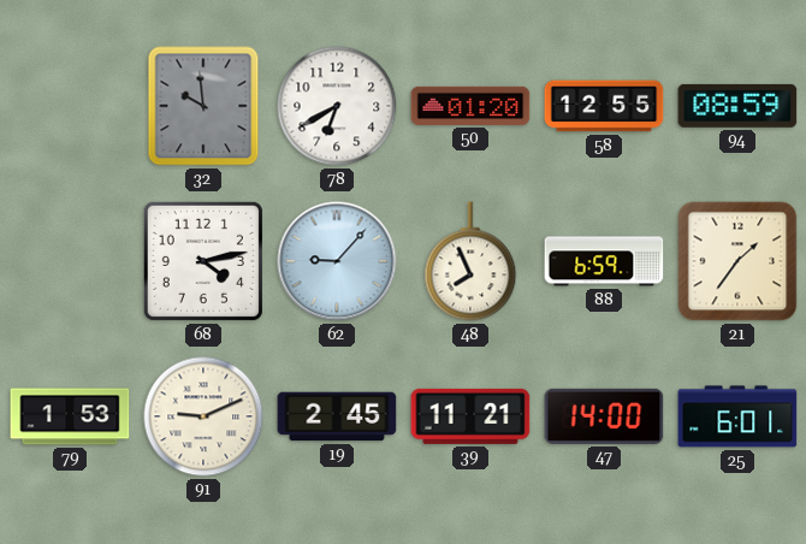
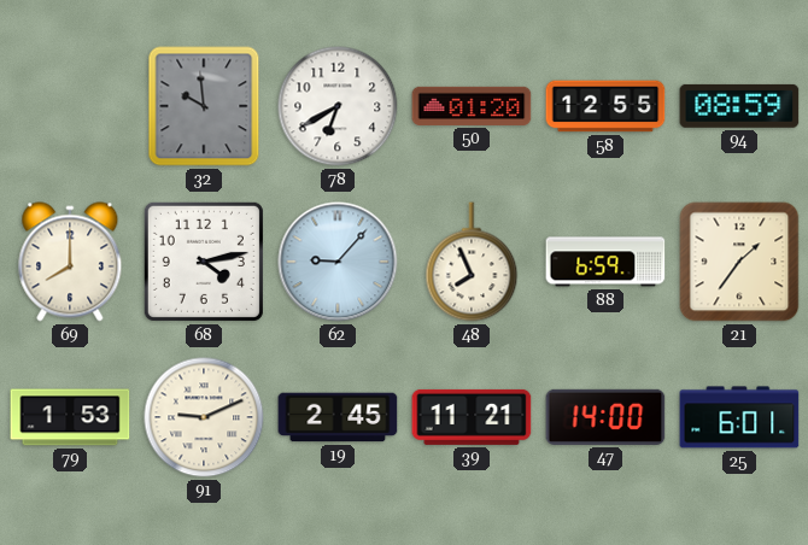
69: none -> 8:00 (70, 262)
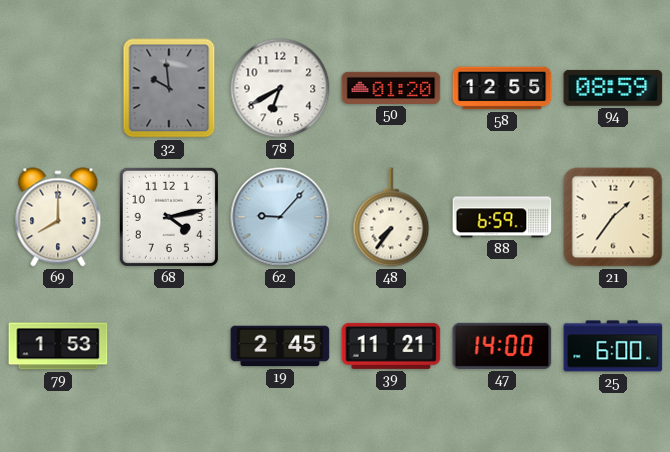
48: 7:56 -> 7:36 (391, 217)
91: 9:11 -> none (204, 417)
25: 6:01 -> 6:00 (613, 346)
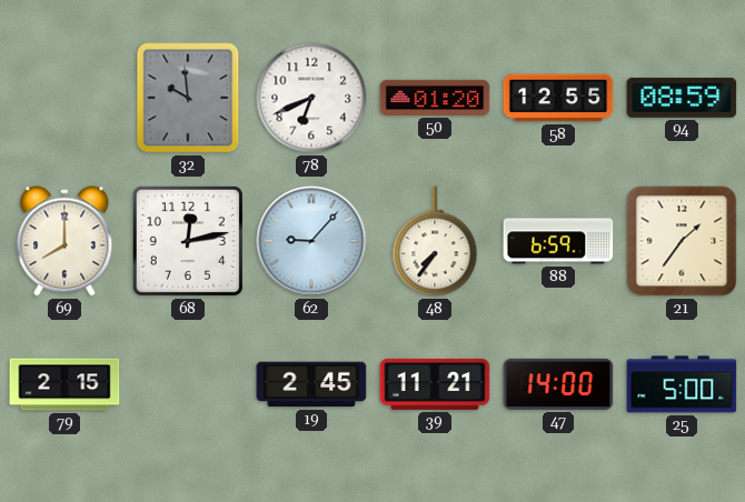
78: 6:40 -> 6:41 (311, 98)
68: 4:13 -> 12:13 (188, 241)
79: 1:53 -> 2:15 (64, 384)
25: 6:00 -> 5:00 (682, 384)
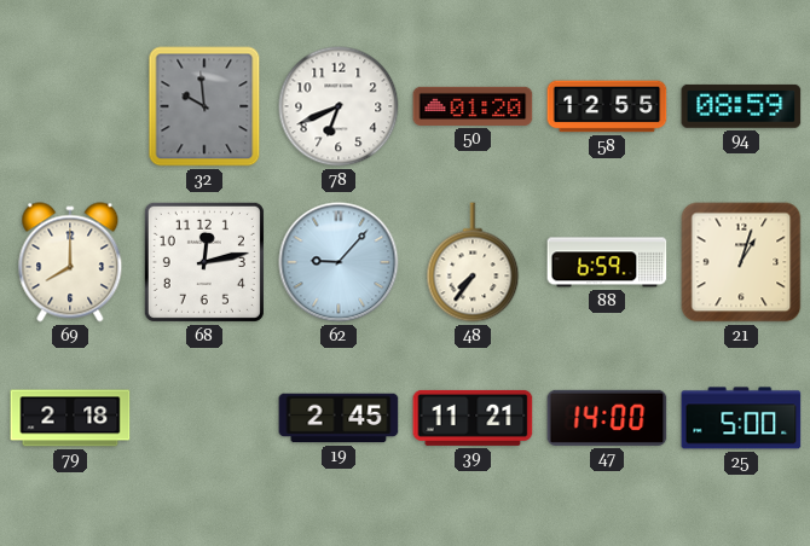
21: 1:36 -> 1:03 (741, 262)
79: 2:15 -> 2:18 (70, 418)
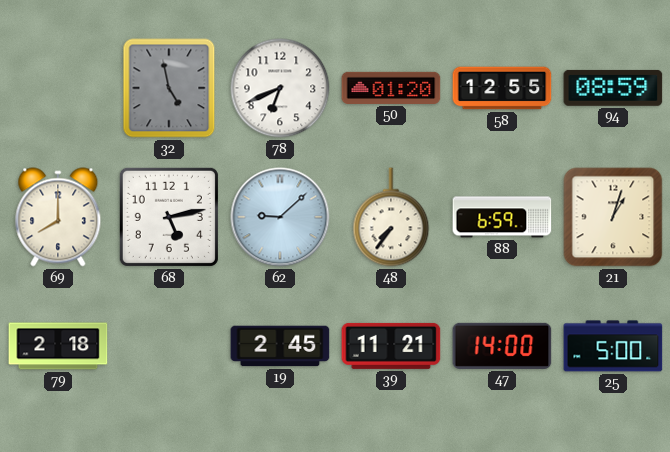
32: 9:59 -> 4:58 (169, 88)
68: 12:13 -> 5:13 (169, 217)
62: 9:07 -> 9:08 (280, 217)
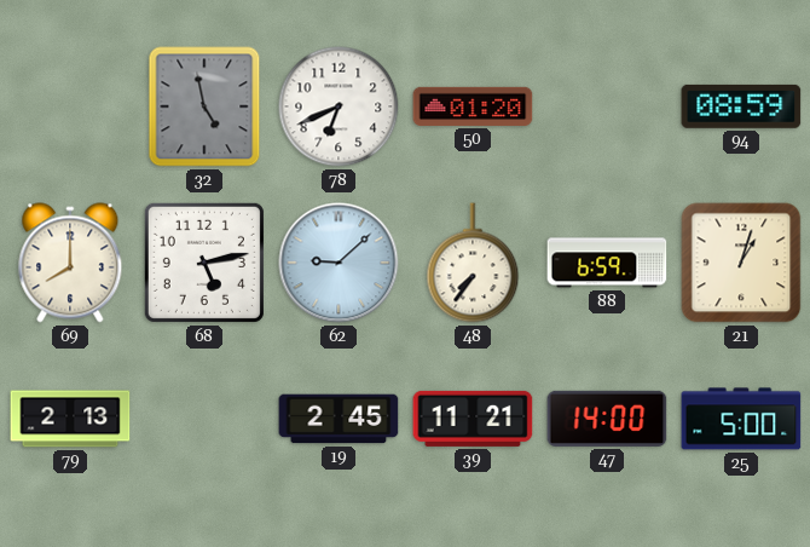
58: 12:55 -> none (502, 88)
79: 2:18 -> 2:13 (70, 419)
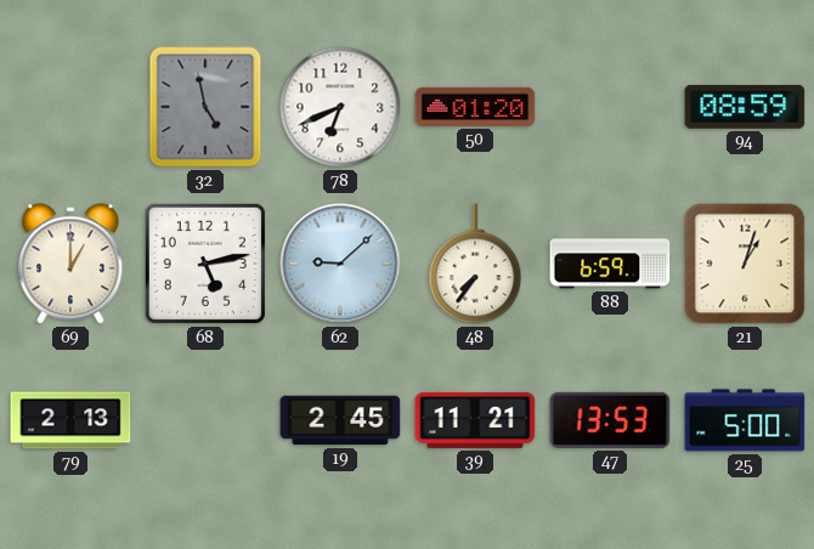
69: 8:00 -> 1:00 (70, 264)
47: 14:00 -> 13:53 (610, 420)
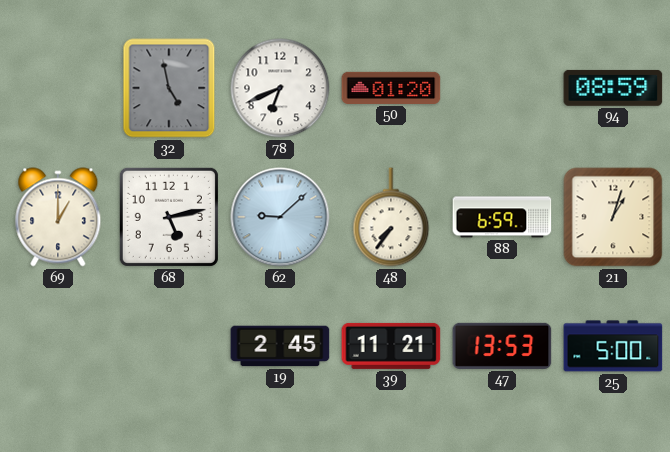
79: 2:13 -> none (70, 420)
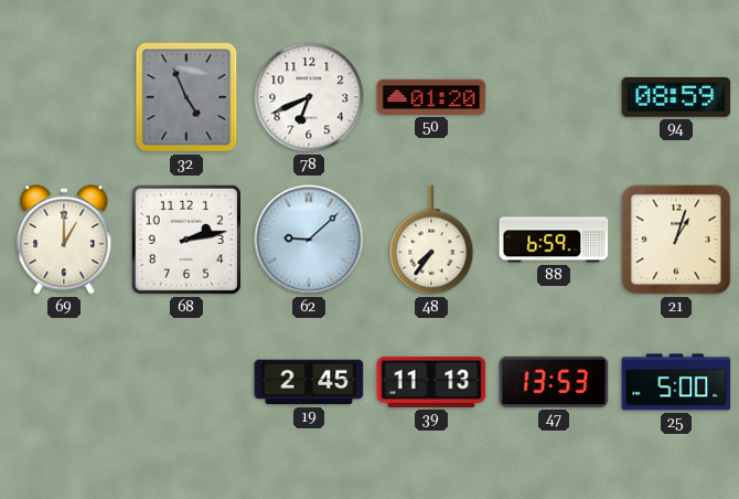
32: 4:58 -> 4:56 (186, 97)
68: 5:13 -> 2:13 (186, 240)
39: 11:21 -> 11:13 (431, 382)
